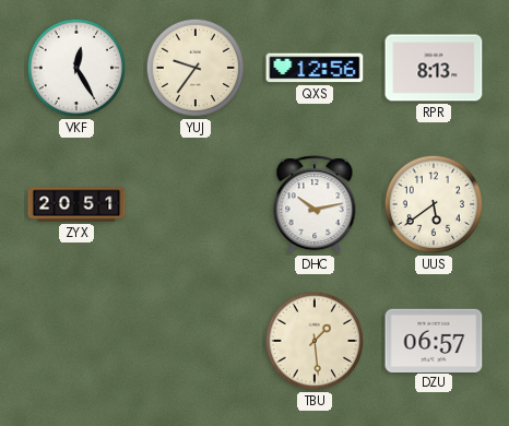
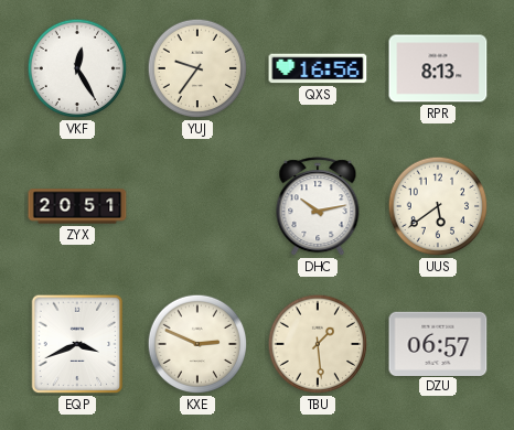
QXS: 12:56 -> 16:56 (318, 68)
EQP: none -> 3:41 (77, 344)
KXE: none -> 2:49 (197, 344)
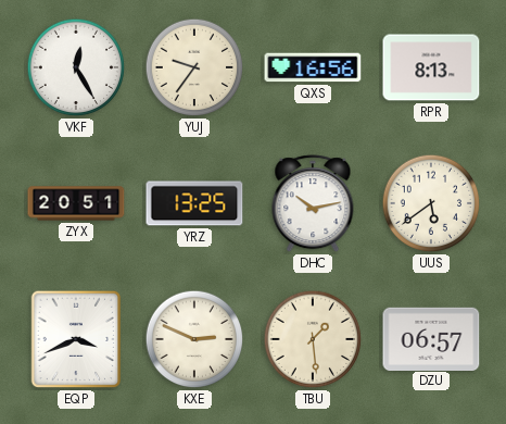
YRZ: none -> 13:25 (194, 203)
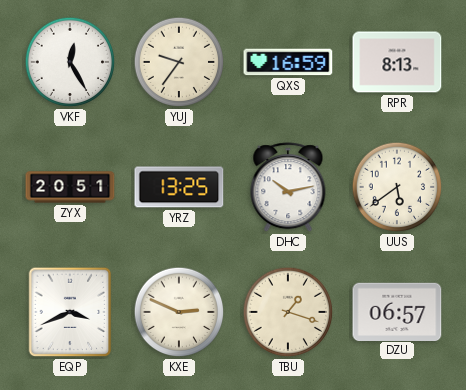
QXS: 16:56 -> 16:59 (288, 62)
TBU: 1:29 -> 1:18 (288, 312)
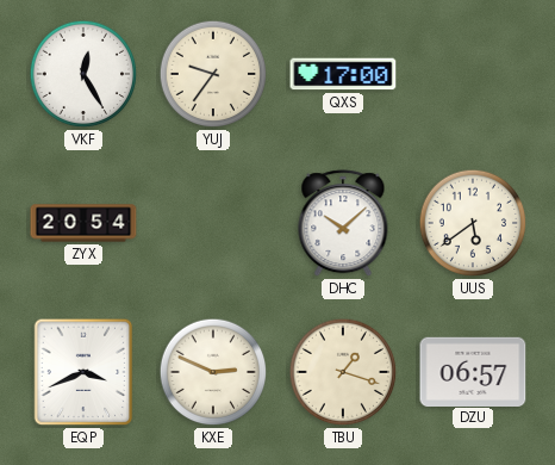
QXS: 16:59 -> 17:00 (343, 74)
RPR: 8:13 -> none (397, 62)
ZYX: 20:51 -> 20:54 (83, 223)
YRZ: 13:25 -> none (179, 187)
DHC: 10:13 -> 10:08 (343, 224)
